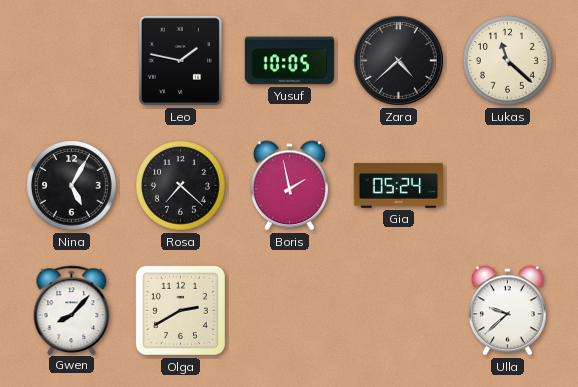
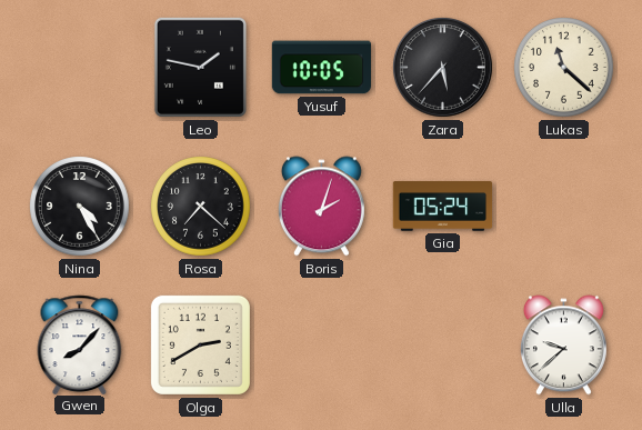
Zara: 4:38 -> 5:37 (443, 68)
Nina: 5:05 -> 4:25 (80, 207)
Boris: 1:58 -> 2:03 (321, 207)
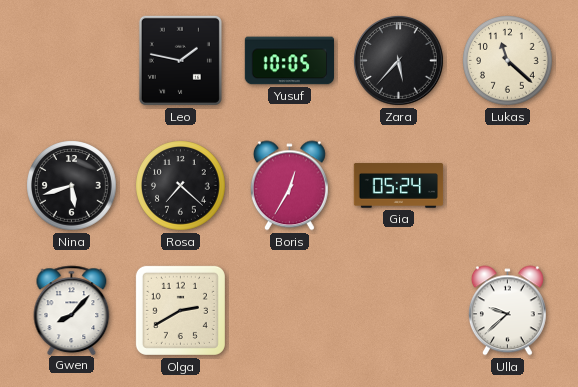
Nina: 4:25 -> 5:42 (72, 186)
Boris: 2:03 -> 12:35 (289, 186)
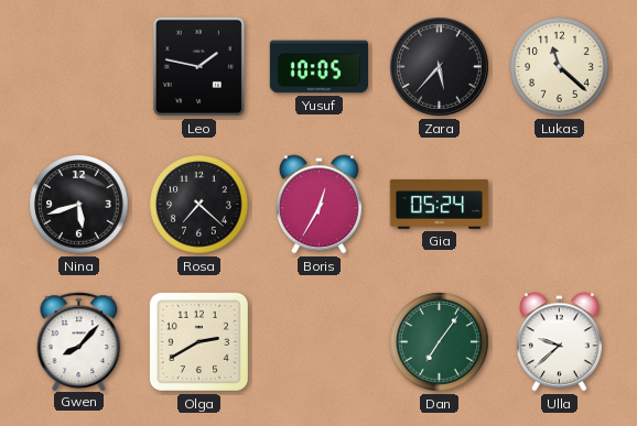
Dan: none -> 7:06 (440, 342)
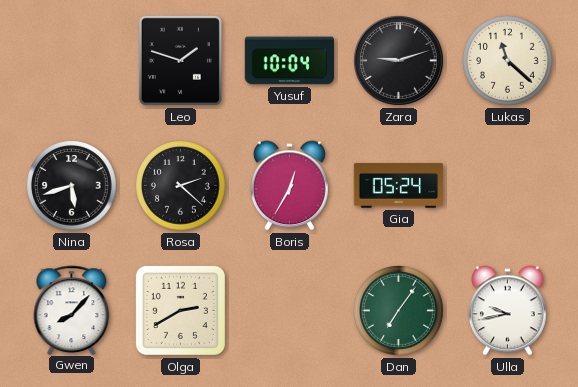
Leo: 1:47 -> 1:48 (180, 60)
Yusuf: 10:05 -> 10:04 (289, 61)
Zara: 5:37 -> 9:12 (399, 61)
Rosa: 7:22 -> 2:22 (181, 186)
Ulla: 9:38 -> 9:43 (507, 311)
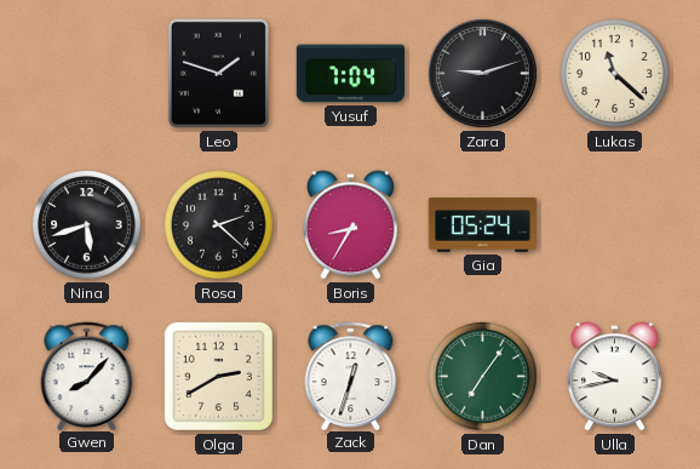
Yusuf: 10:04 -> 7:04 (350, 74)
Boris: 12:35 -> 8:35 (350, 225)
Zack: none -> 12:33 (351, 376)
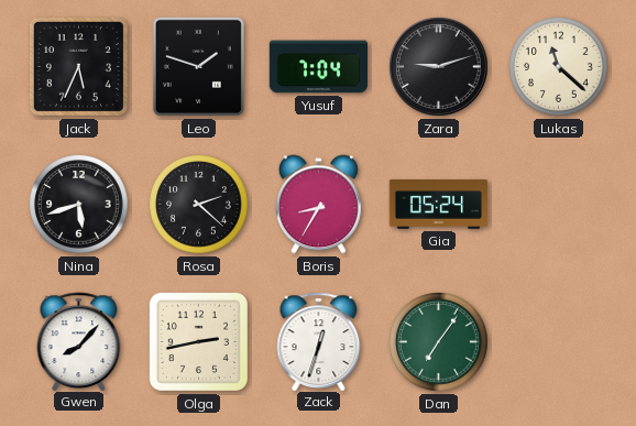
Jack: none -> 5:34 (78, 66)
Olga: 2:40 -> 2:43 (198, 341)
Ulla: 9:43 -> none (614, 377)
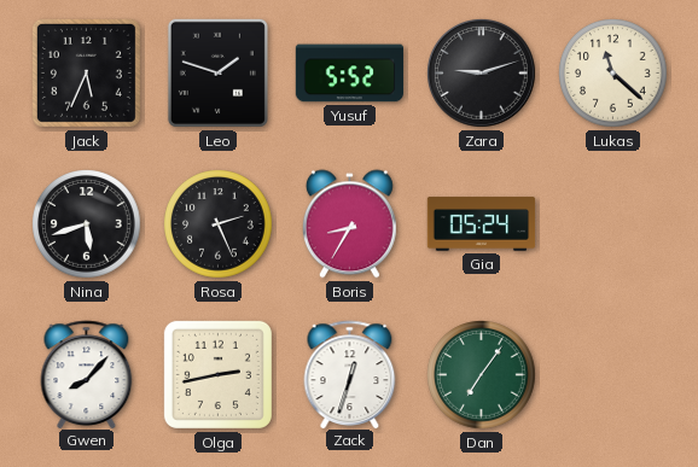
Yusuf: 7:04 -> 5:52 (349, 74)
Rosa: 2:22 -> 2:26 (219, 224)
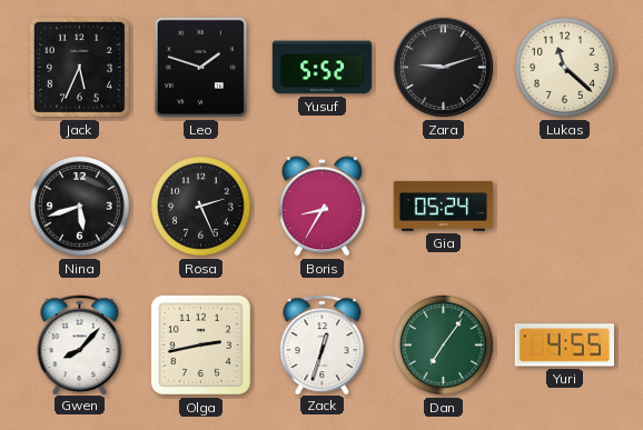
Yuri: none -> 4:55 (564, 346)
